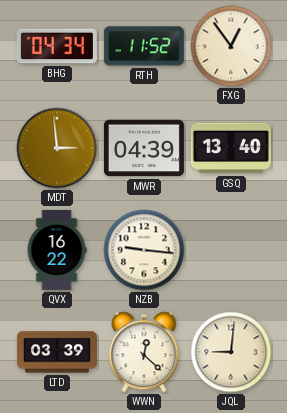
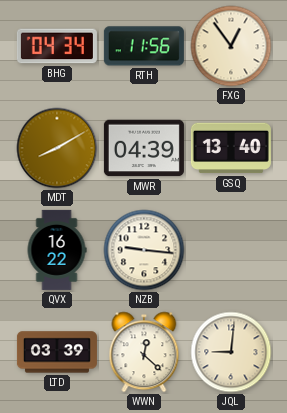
RTH: 11:52 -> 11:56 (144, 46)
MDT: 2:59 -> 8:10 (57, 148)
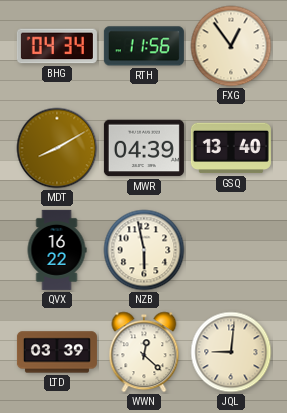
NZB: 9:16 -> 5:58 (144, 250)
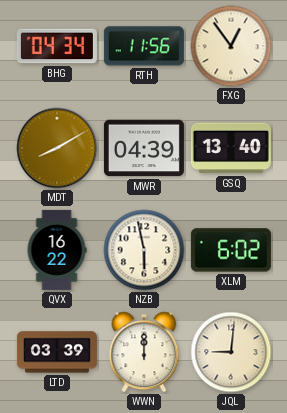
XLM: none -> 6:02 (231, 250)
WWN: 12:22 -> 12:00 (144, 352)
